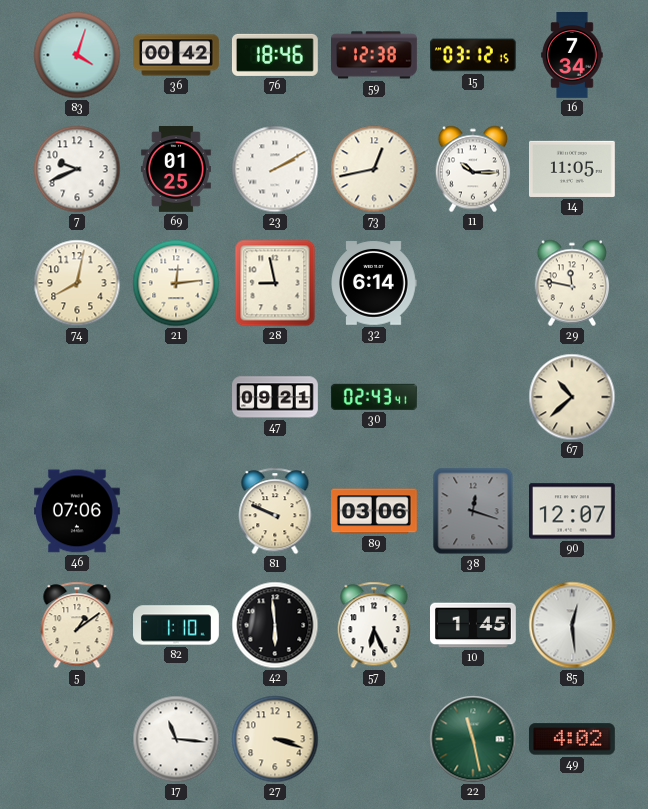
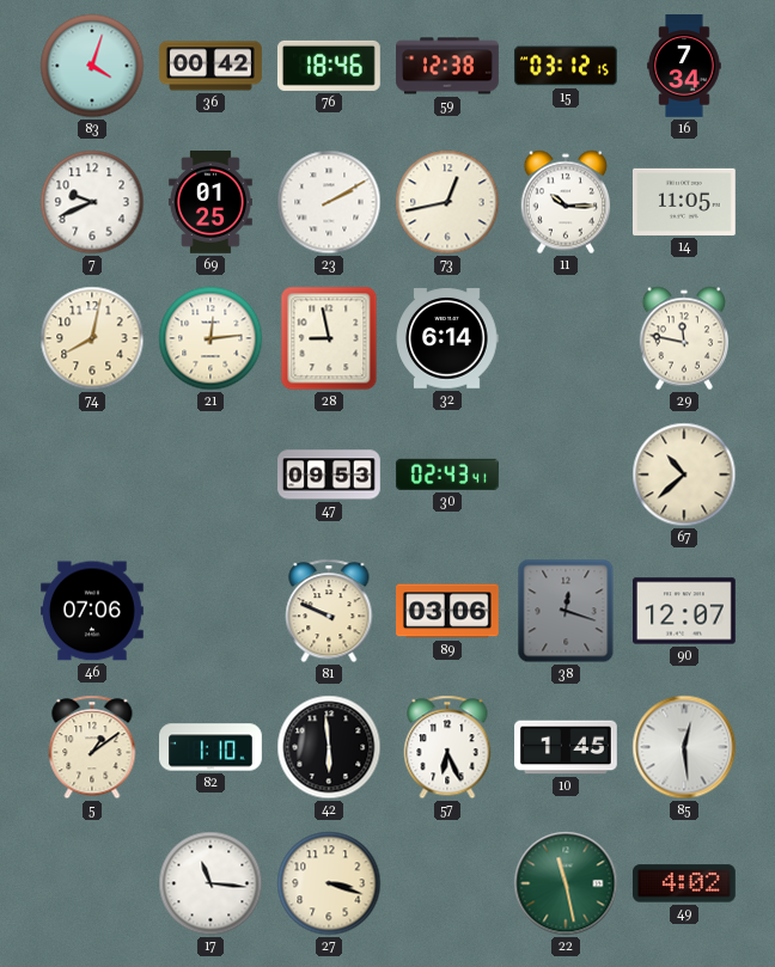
47: 09:21 -> 09:53 (330, 475)
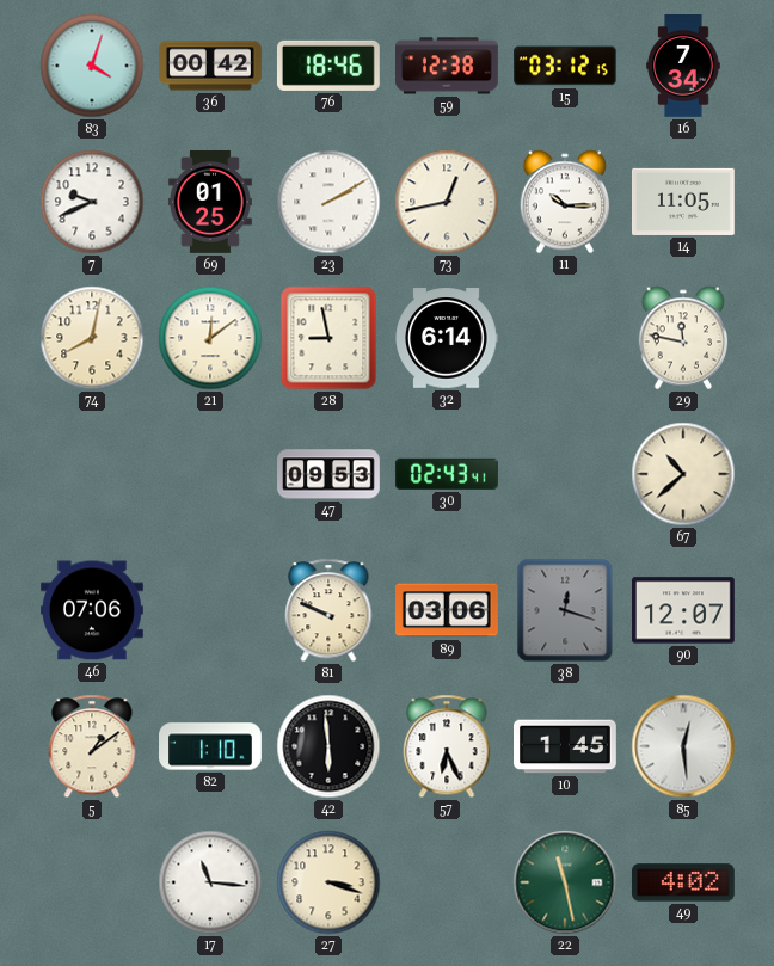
21: 12:14 -> 12:09 (210, 338)
